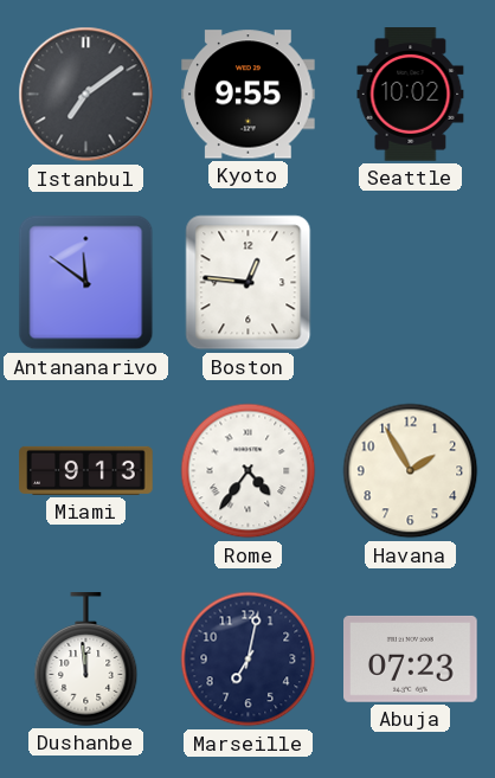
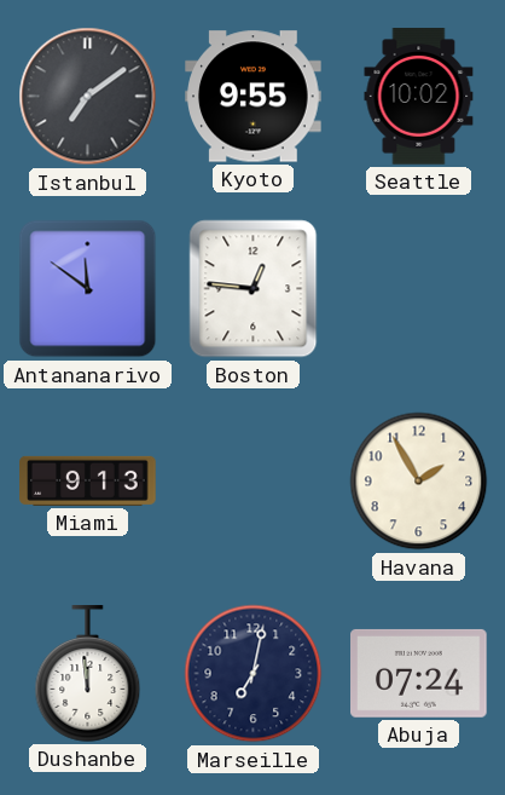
Rome: 4:36 -> none (249, 471)
Abuja: 07:23 -> 07:24 (419, 673)
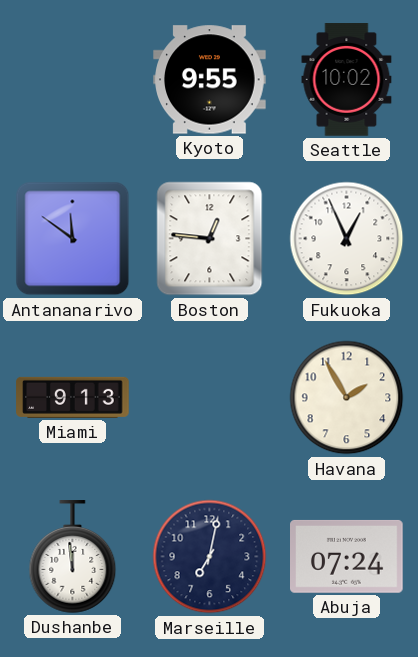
Istanbul: 7:09 -> none (88, 97)
Fukuoka: none -> 12:56 (347, 239)
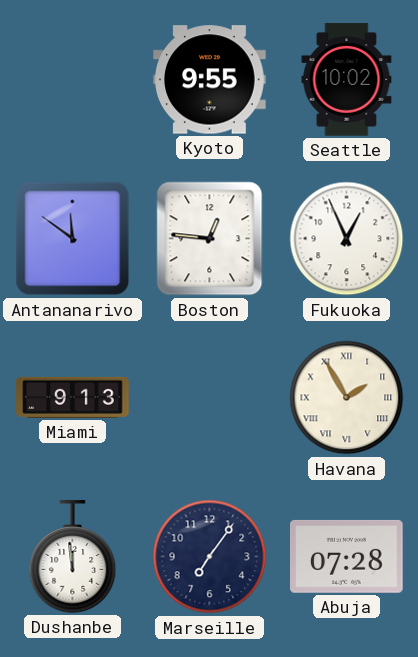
Havana numerals: Arabic -> Roman (347, 398)
Marseille: 7:02 -> 7:06 (210, 557)
Abuja: 07:24 -> 07:28 (347, 556)
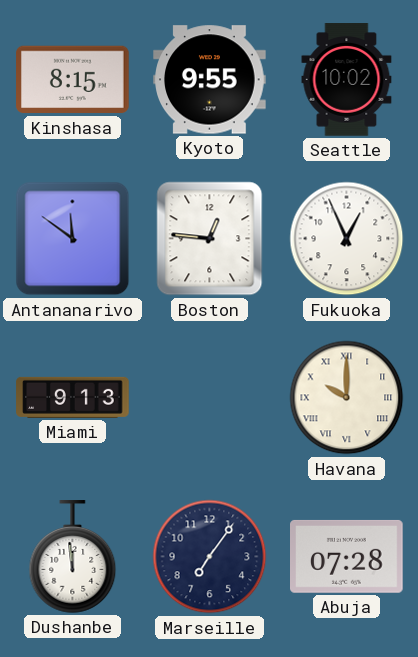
Kinshasa: none -> 8:15 (73, 80)
Havana: 1:55 -> 10:00 (347, 398)
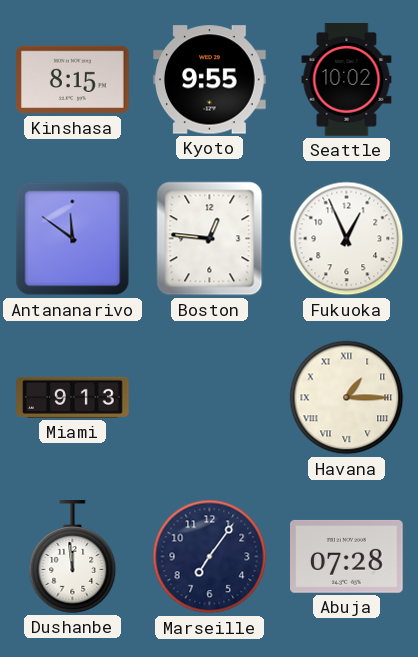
Havana: 10:00 -> 1:15 (347, 398)
